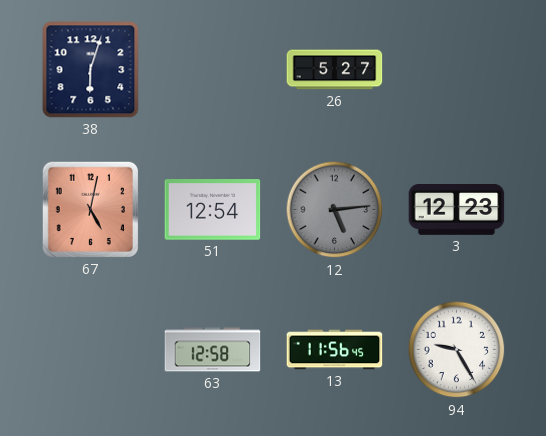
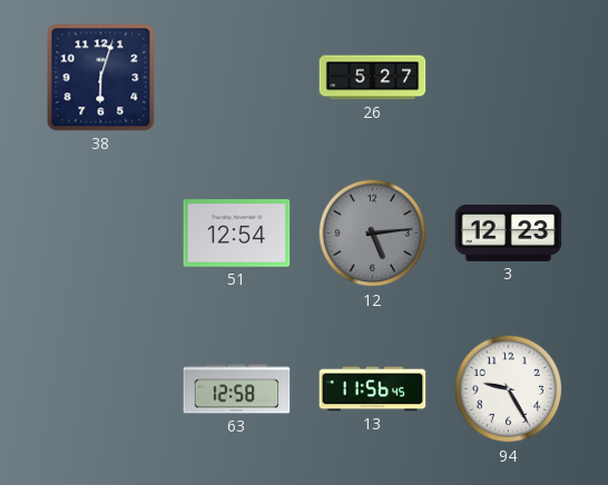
67: 5:02 -> none (90, 209)
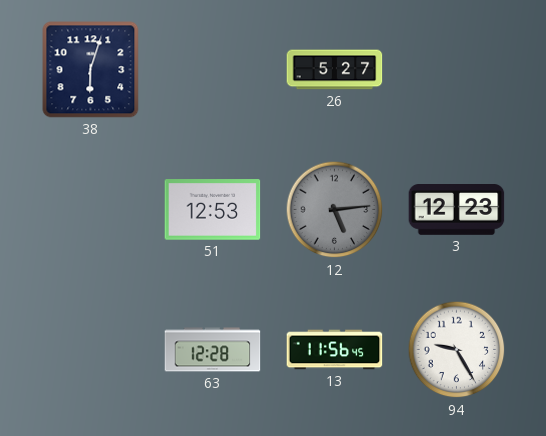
51: 12:54 -> 12:53 (213, 210)
63: 12:58 -> 12:28 (213, 350)
